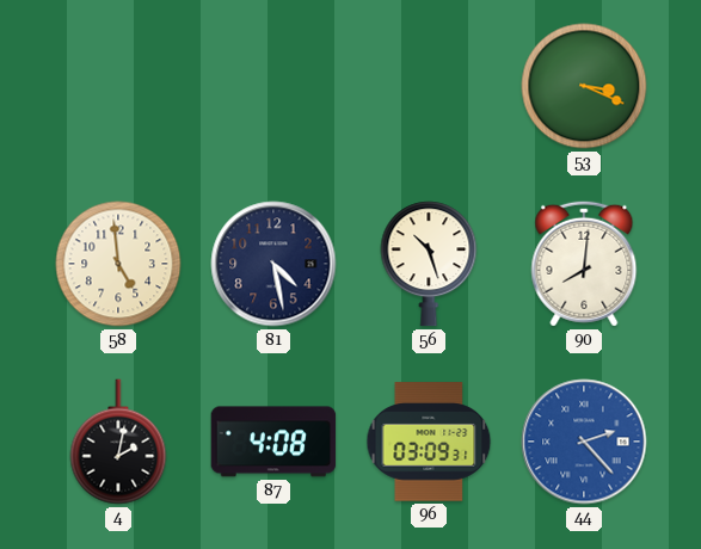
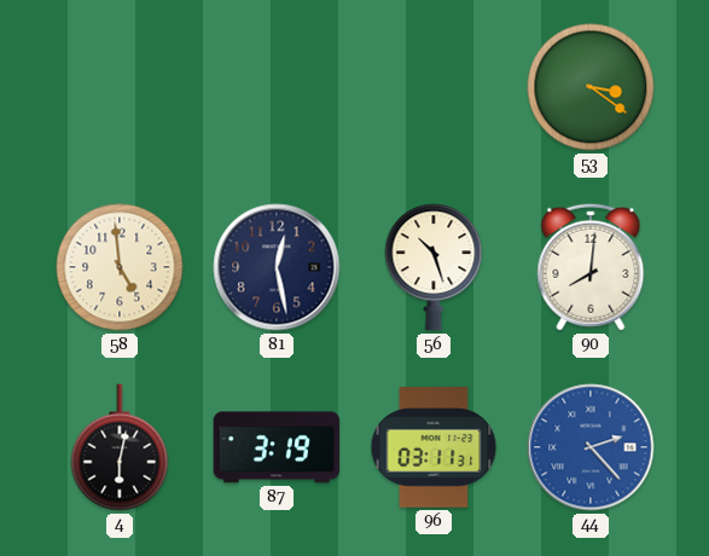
53: 3:19 -> 3:21 (591, 87)
81: 4:28 -> 12:28 (277, 267)
4: 2:02 -> 6:02 (120, 447)
87: 4:08 -> 3:19 (277, 447)
96: 03:09 -> 03:11 (434, 447)
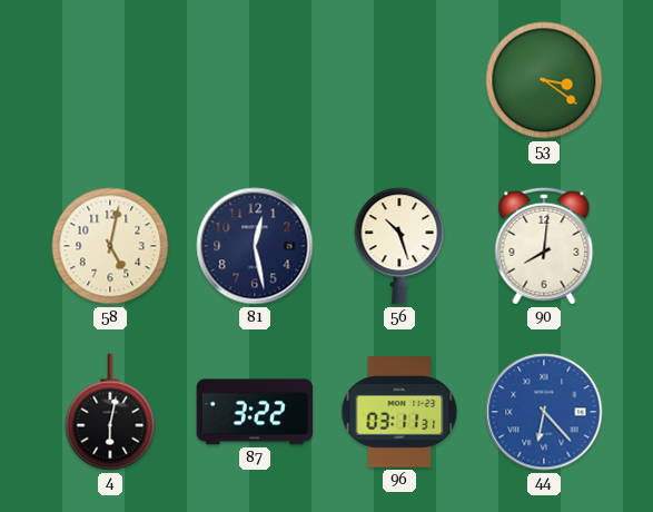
58: 4:59 -> 5:02 (110, 246)
87: 3:19 -> 3:22 (255, 412)
44: 2:23 -> 6:23 (544, 412)
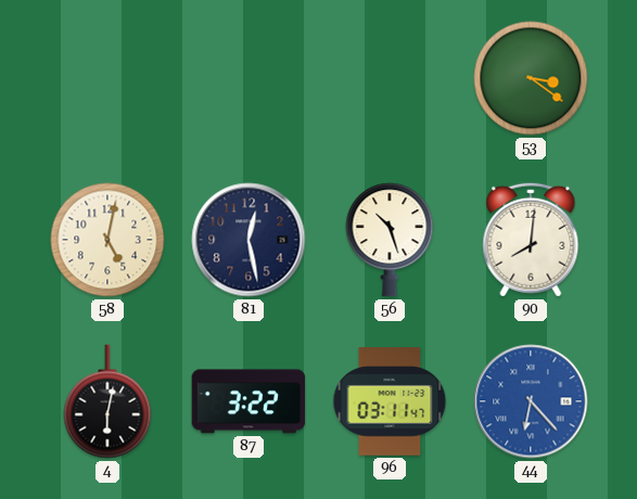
96: 03:11:31 -> 03:11:47 (390, 401)
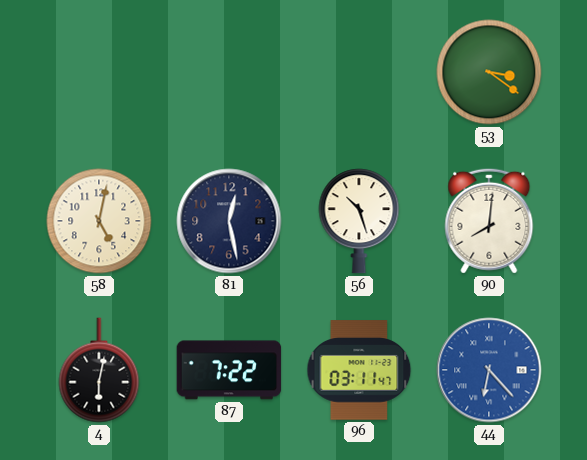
87: 3:22 -> 7:22 (229, 370)
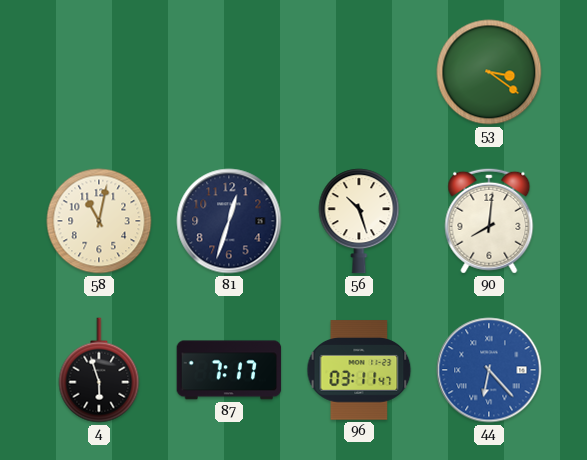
58: 5:02 -> 11:02 (99, 221)
81: 12:28 -> 12:33 (229, 221)
4: 6:02 -> 5:57 (99, 370)
87: 7:22 -> 7:17 (229, 370)
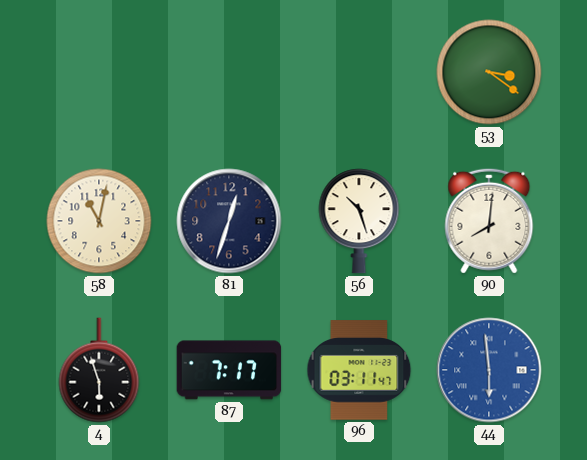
44: 6:23 -> 5:59 (489, 370)
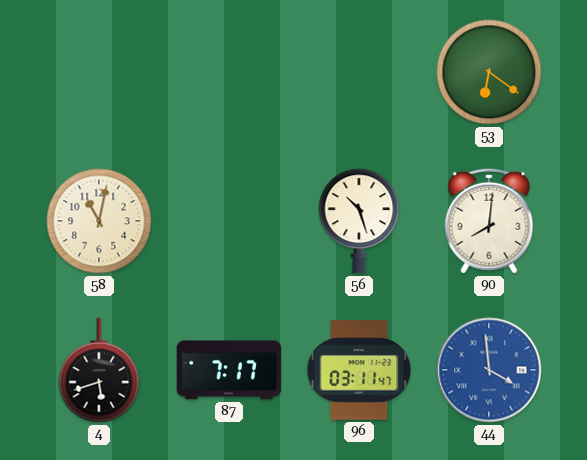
53: 3:21 -> 6:21 (489, 72)
81: 12:33 -> none (229, 221)
4: 5:57 -> 5:42 (99, 370)
44: 5:59 -> 3:59 (489, 370)
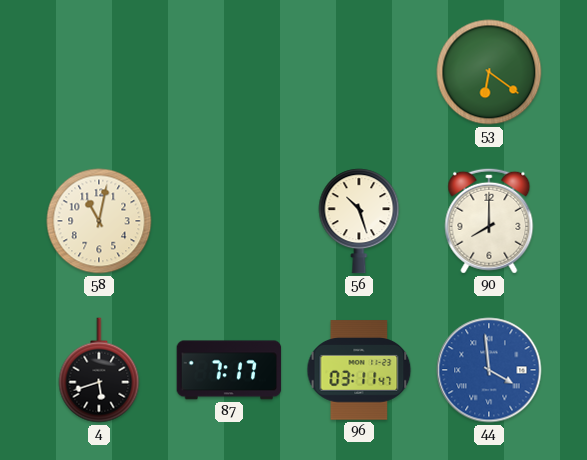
90: 8:01 -> 8:00 (489, 221)
